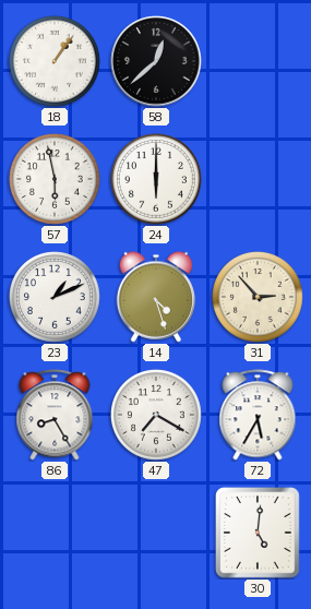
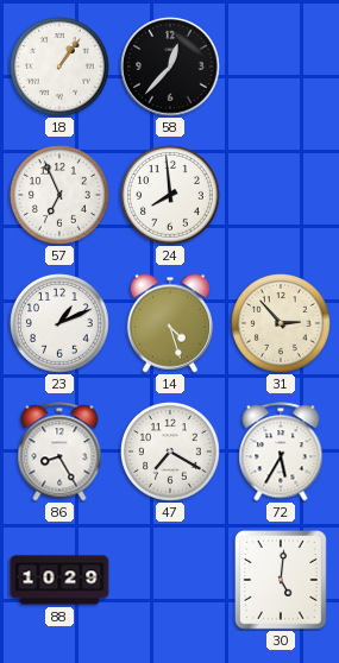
58: 12:38 -> 12:37 (170, 67)
57: 5:58 -> 6:56 (61, 196)
24: 6:00 -> 7:59 (171, 196)
88: none -> 10:29 (59, 580)
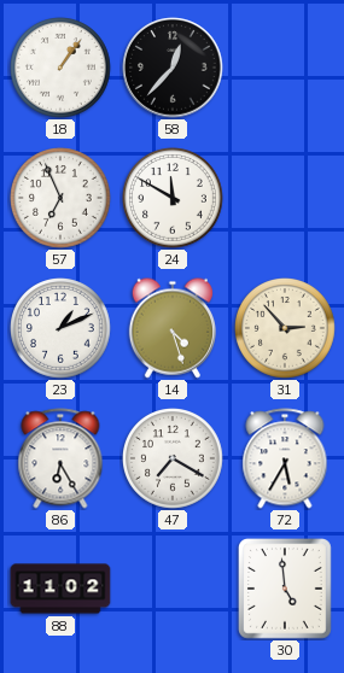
24: 7:59 -> 11:50 (174, 199)
86: 8:25 -> 6:25 (60, 458)
88: 10:29 -> 11:02 (60, 589)
30: 5:01 -> 4:59 (286, 590)
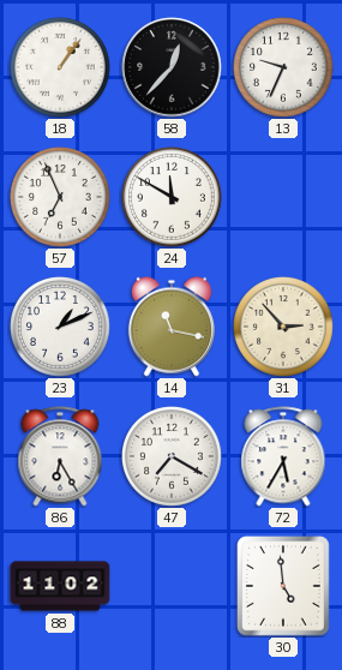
13: none -> 9:34 (284, 68)
14: 4:27 -> 11:17 (170, 327)
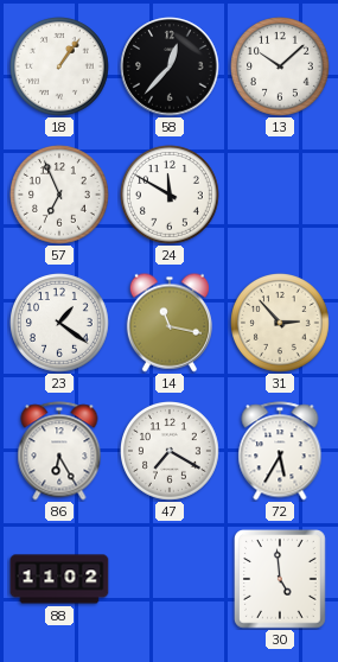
13: 9:34 -> 10:08 (281, 68)
23: 1:11 -> 1:21 (60, 324)
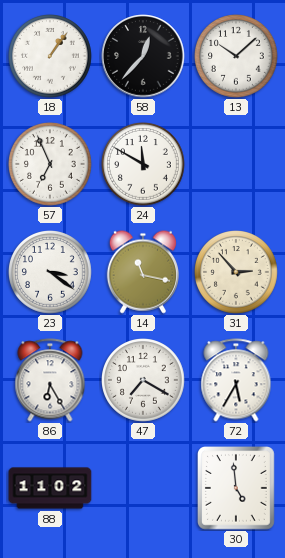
23: 1:21 -> 3:21 (51, 273)
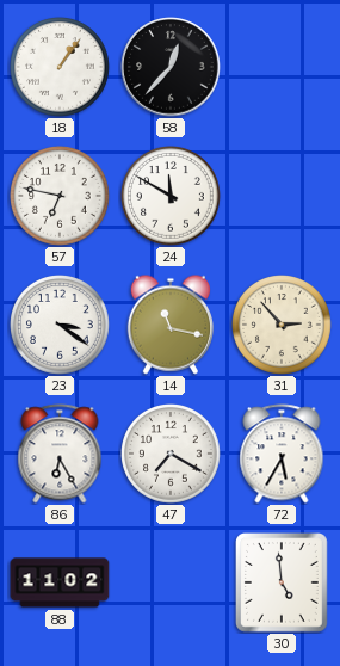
13: 10:08 -> none (237, 57)
57: 6:56 -> 6:47 (61, 197)
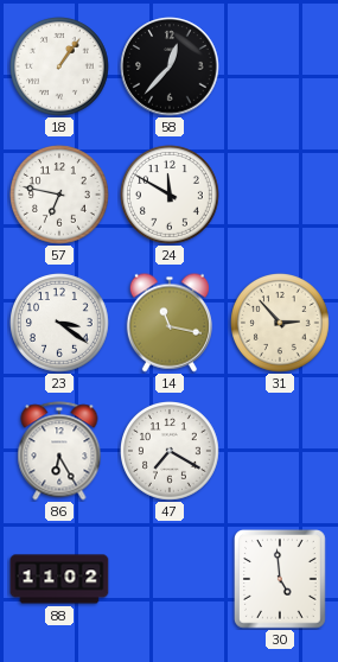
72: 5:35 -> none (282, 454)
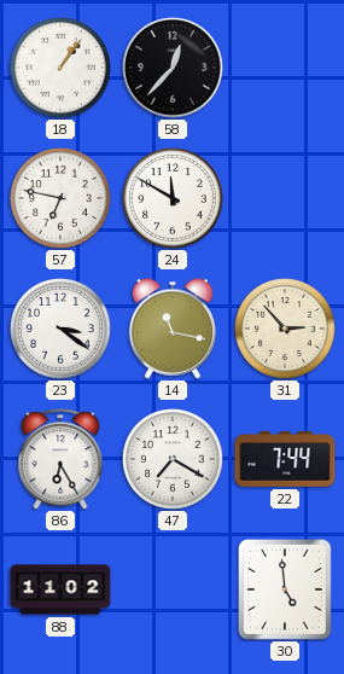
22: none -> 7:44 (285, 459)
